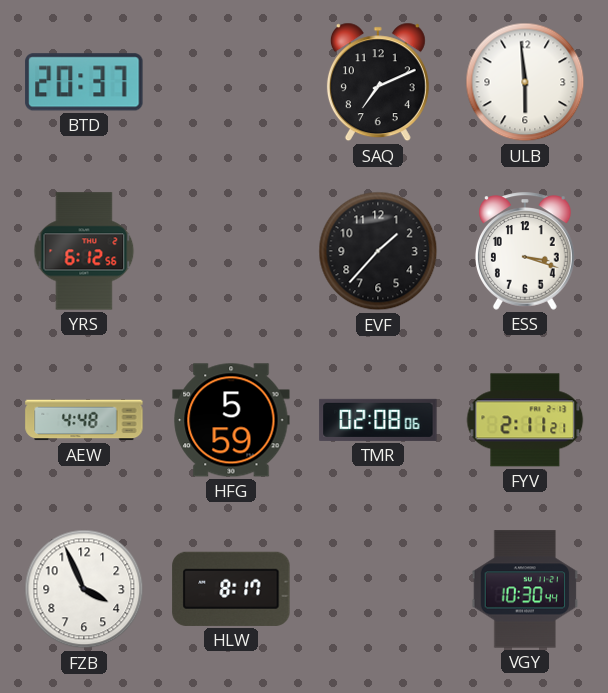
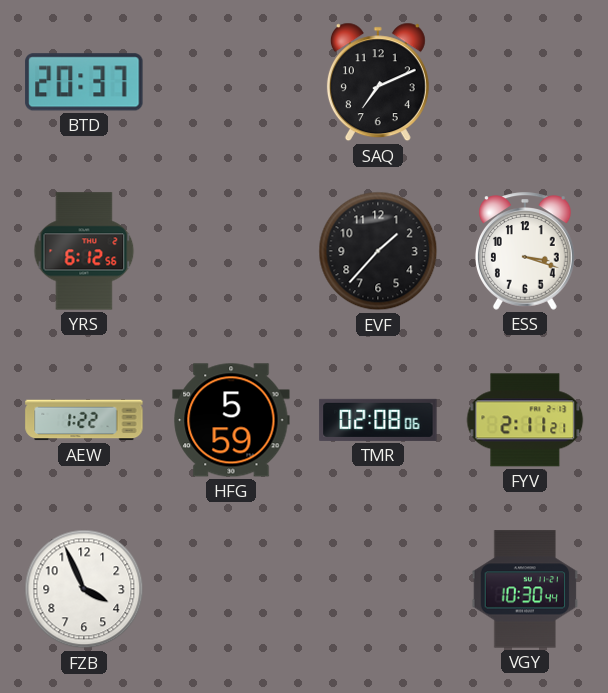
ULB: 5:59 -> none (525, 82)
AEW: 4:48 -> 1:22 (84, 420)
HLW: 8:17 -> none (231, 589)
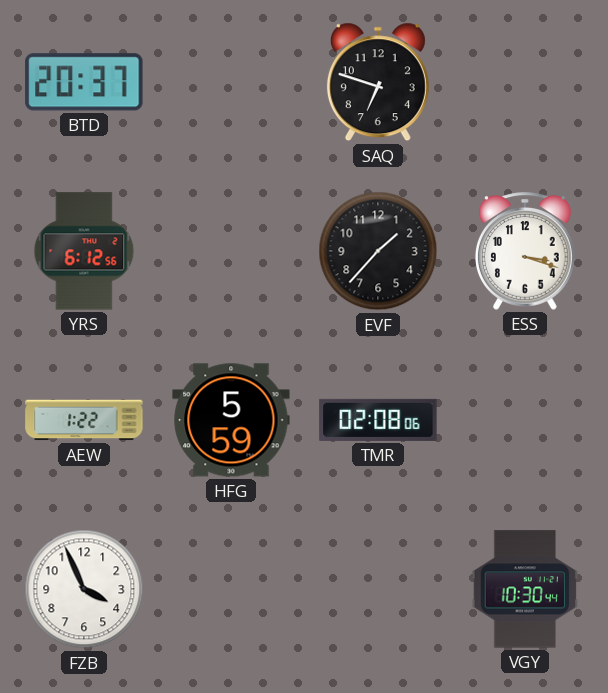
SAQ: 7:11 -> 6:48 (378, 82)
FYV: 2:11 -> none (525, 420)
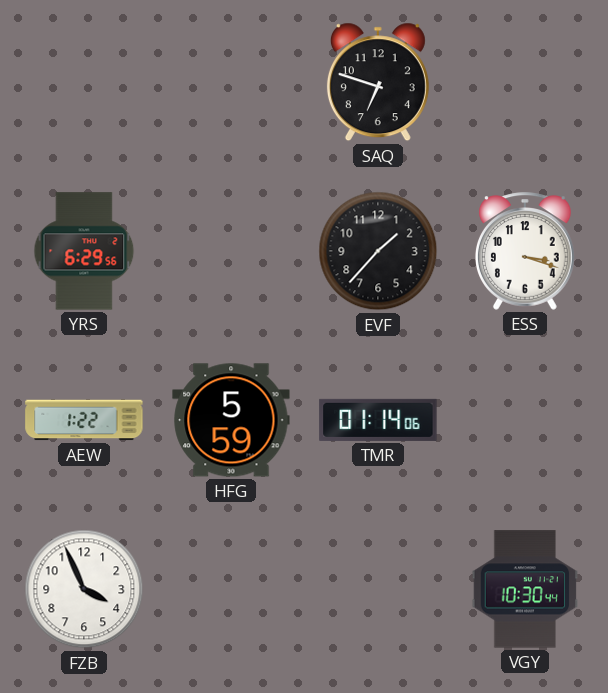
BTD: 20:37 -> none (84, 82)
YRS: 6:12 -> 6:29 (84, 251)
TMR: 02:08 -> 01:14 (378, 420)
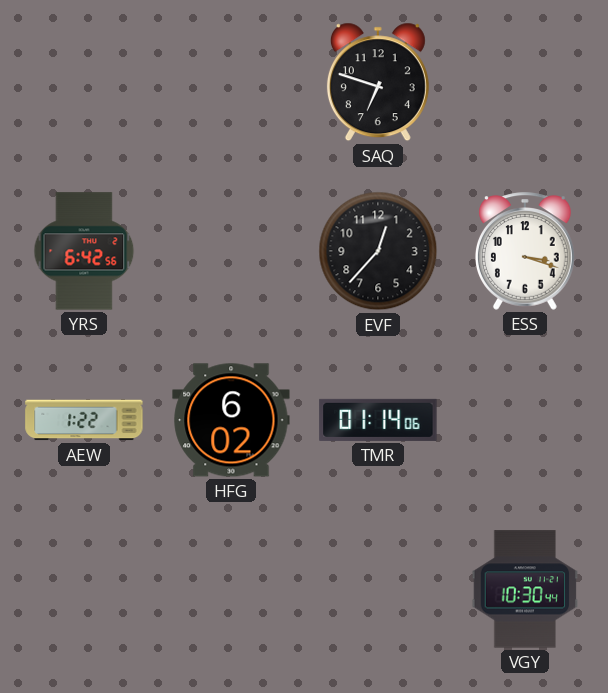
YRS: 6:29 -> 6:42 (84, 251)
EVF: 1:37 -> 12:37 (378, 251)
HFG: 5:59 -> 6:02 (231, 420)
FZB: 3:56 -> none (84, 589)
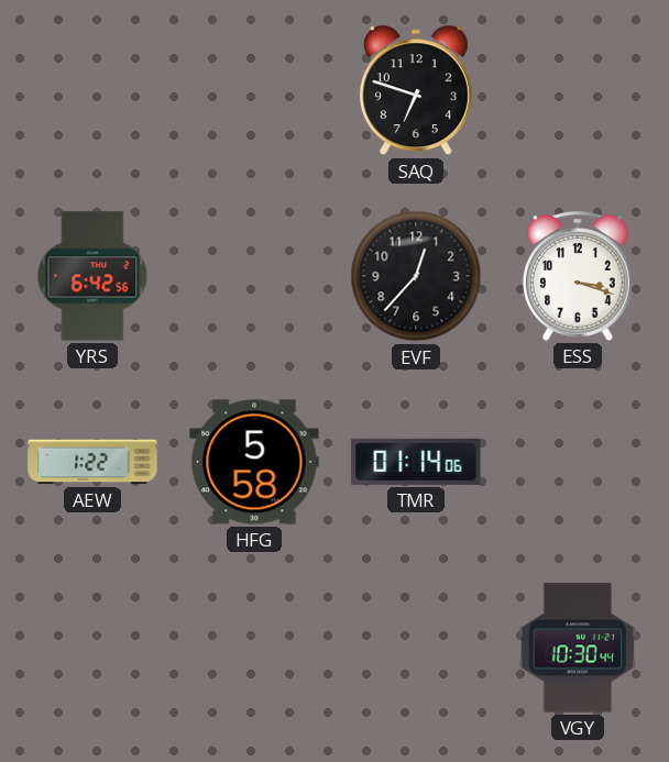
HFG: 6:02 -> 5:58 (254, 462)
